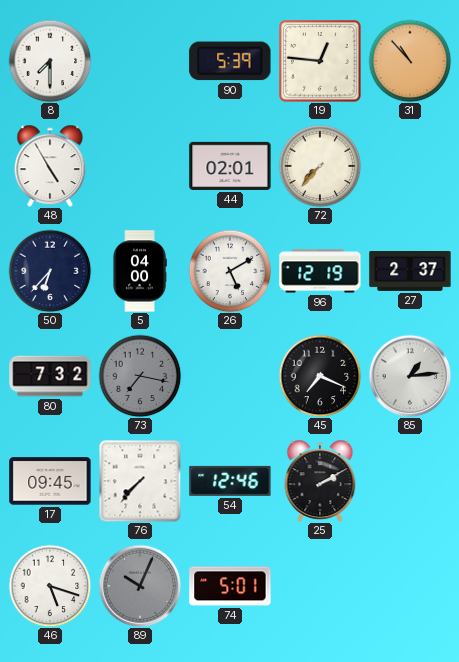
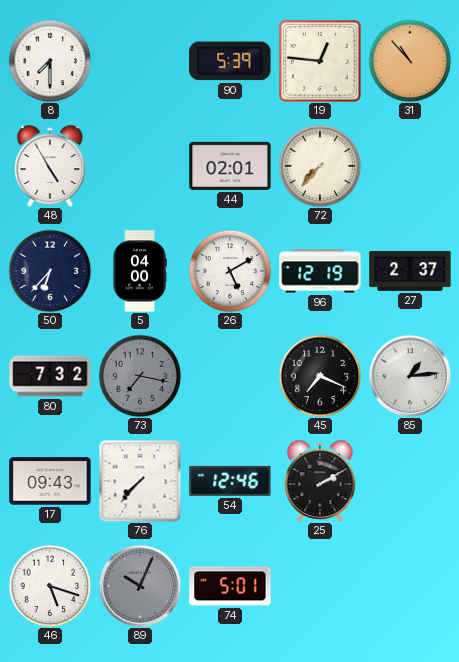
17: 09:45 -> 09:43 (50, 481)
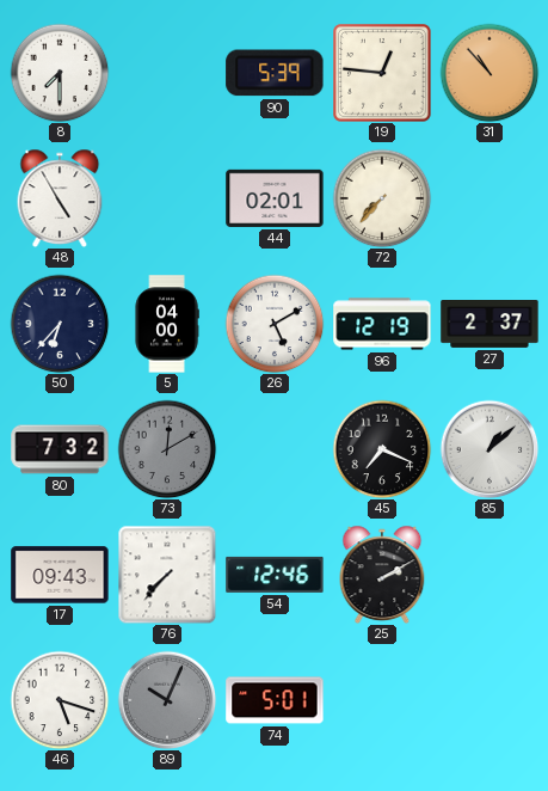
73: 7:17 -> 12:10 (167, 449)
85: 1:14 -> 1:08 (489, 449)
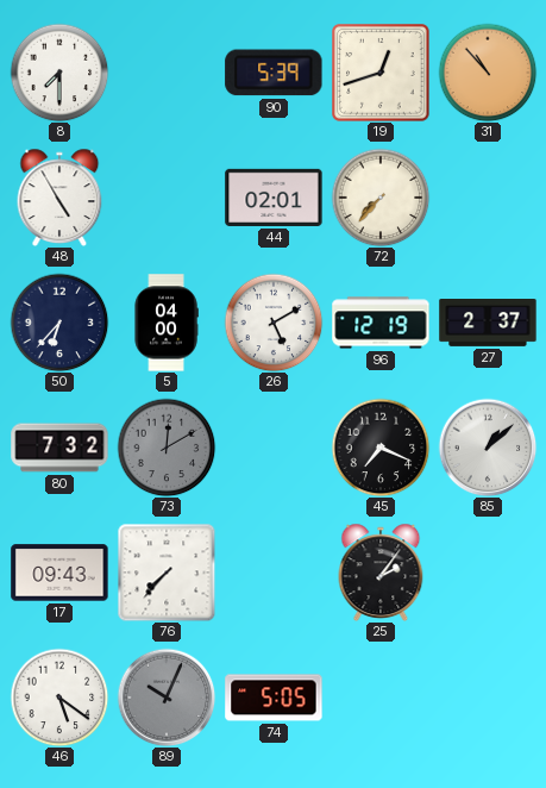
19: 12:46 -> 12:42 (382, 74)
54: 12:46 -> none (275, 575)
25: 2:10 -> 2:06 (381, 571)
46: 5:18 -> 5:21 (59, 698)
74: 5:01 -> 5:05 (274, 698)
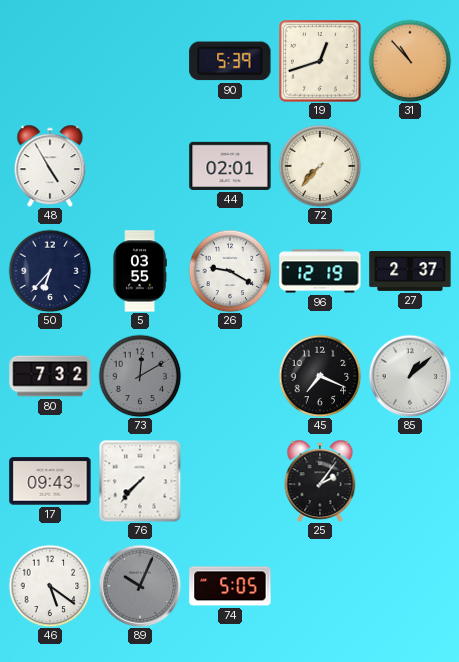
8: 7:30 -> none (59, 73)
5: 04:00 -> 03:55 (140, 271)
26: 5:10 -> 9:20 (230, 271)
